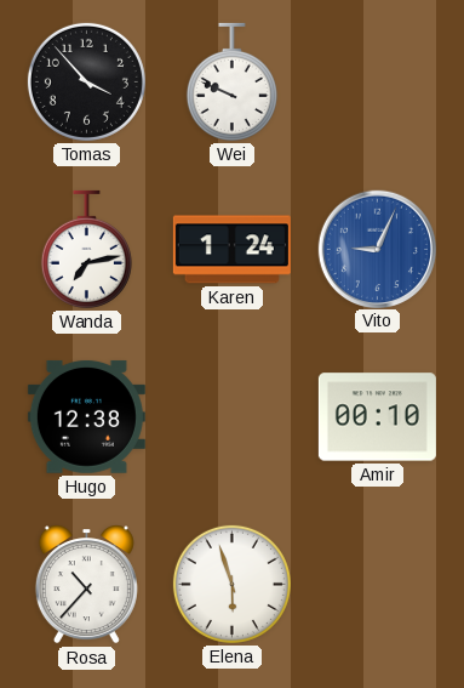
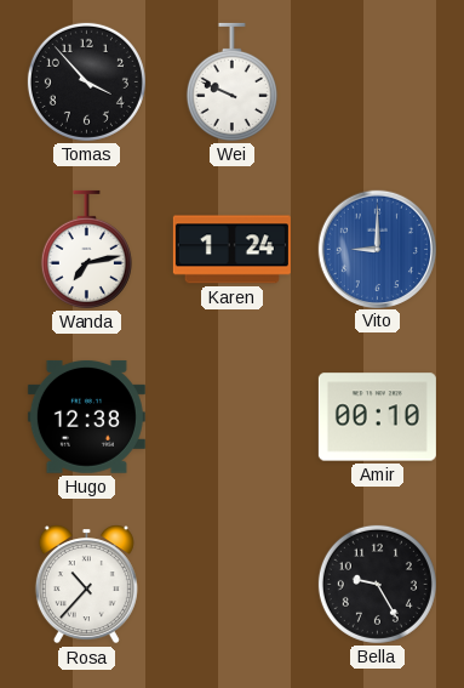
Vito: 9:04 -> 9:00 (377, 249)
Elena: 5:57 -> none (231, 584)
Bella: none -> 9:25 (377, 584)
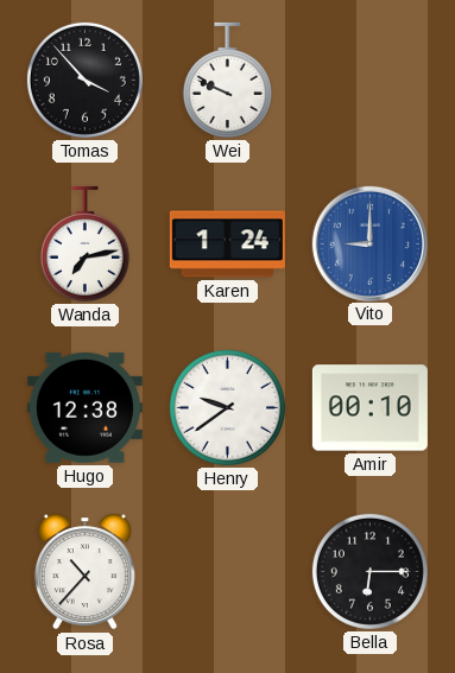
Henry: none -> 9:39 (227, 407)
Bella: 9:25 -> 6:15 (369, 571)
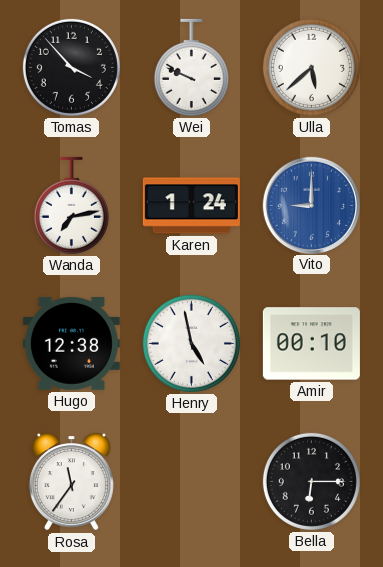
Ulla: none -> 5:38 (311, 67)
Henry: 9:39 -> 4:58 (191, 343)
Rosa: 10:37 -> 11:36 (71, 482)
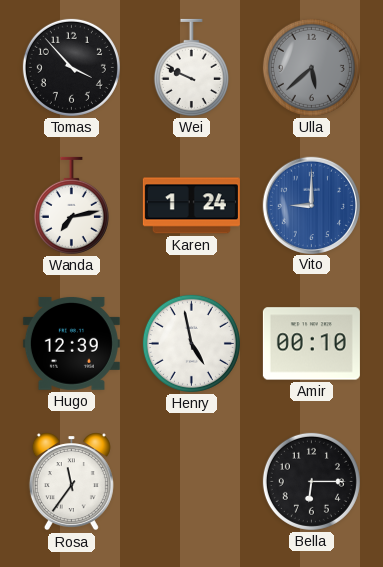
Ulla dial: white -> grey (311, 67)
Hugo: 12:38 -> 12:39 (71, 344)
